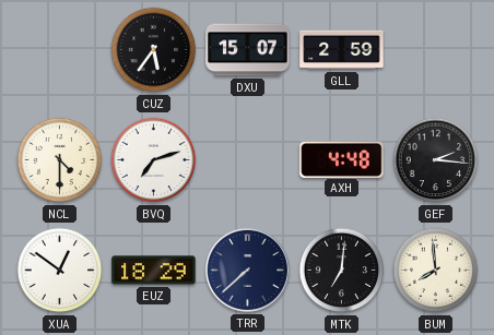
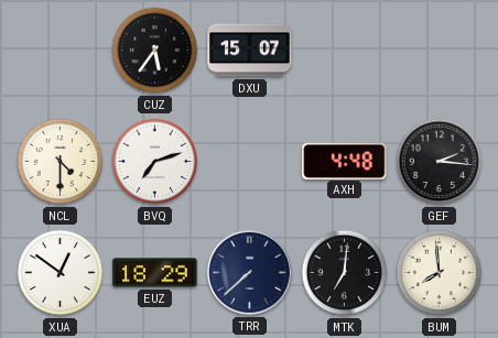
GLL: 2:59 -> none (342, 50)
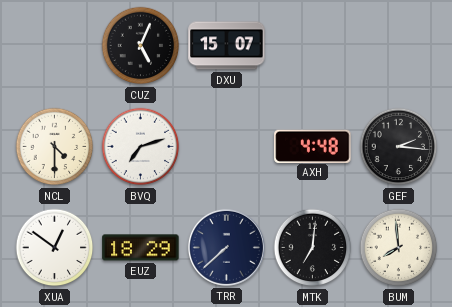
CUZ: 5:36 -> 5:04 (141, 46)
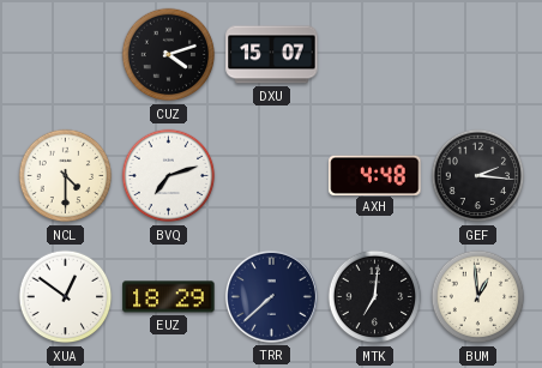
CUZ: 5:04 -> 4:12 (169, 55)
BUM: 7:59 -> 12:59 (478, 297)
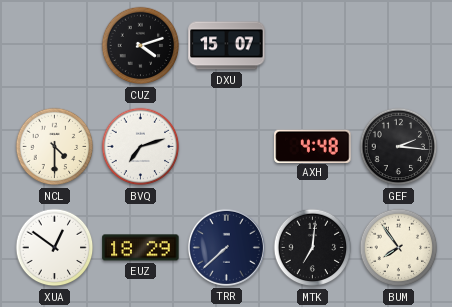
BUM: 12:59 -> 7:54 (399, 248)
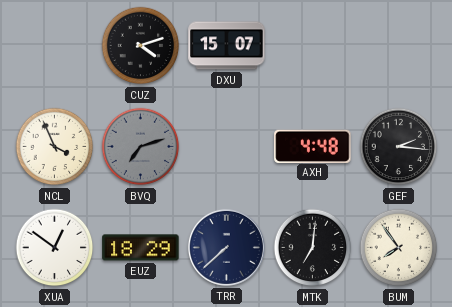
NCL: 4:30 -> 3:56 (55, 147)
BVQ dial: white -> grey (141, 147)
